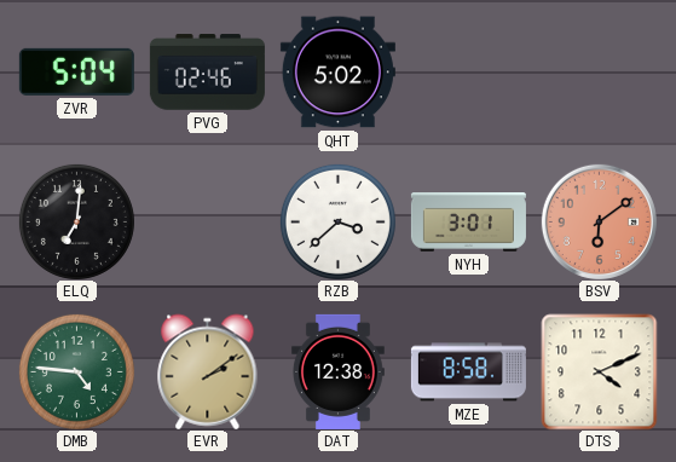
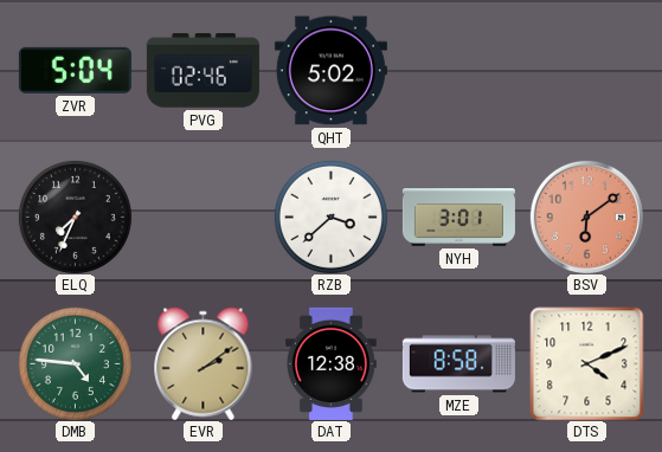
ELQ: 7:01 -> 7:34 (75, 217)
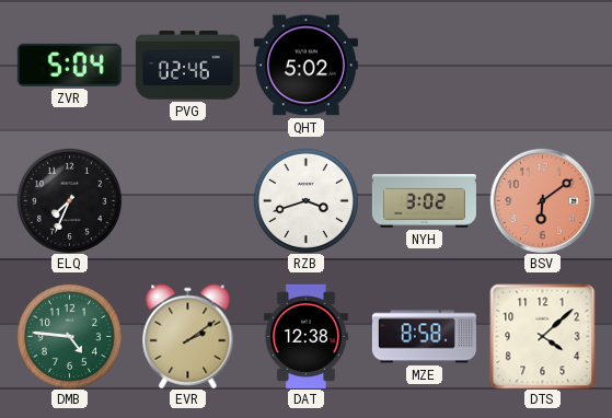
RZB: 3:38 -> 3:42 (305, 200)
NYH: 3:01 -> 3:02 (424, 201)
DTS: 4:11 -> 4:08 (542, 336)
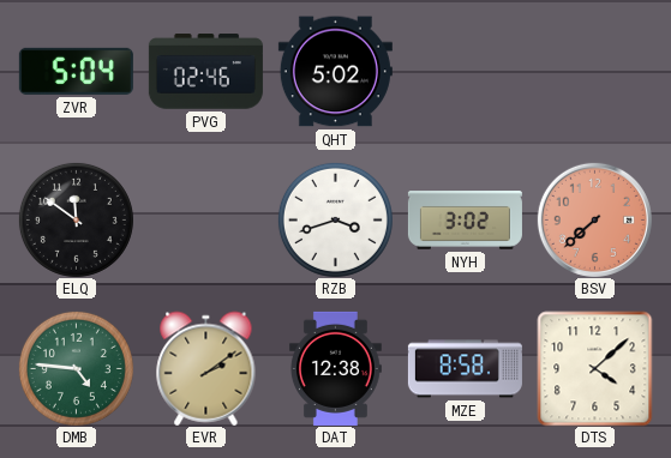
ELQ: 7:34 -> 11:51 (76, 219)
BSV: 6:09 -> 7:38 (594, 219)
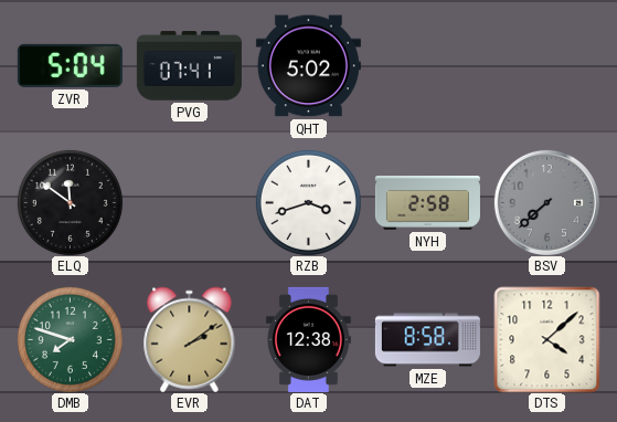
PVG: 02:46 -> 07:41 (189, 66)
NYH: 3:02 -> 2:58 (427, 203)
BSV dial: salmon -> grey (546, 202)
DMB: 4:46 -> 7:48 (70, 339)
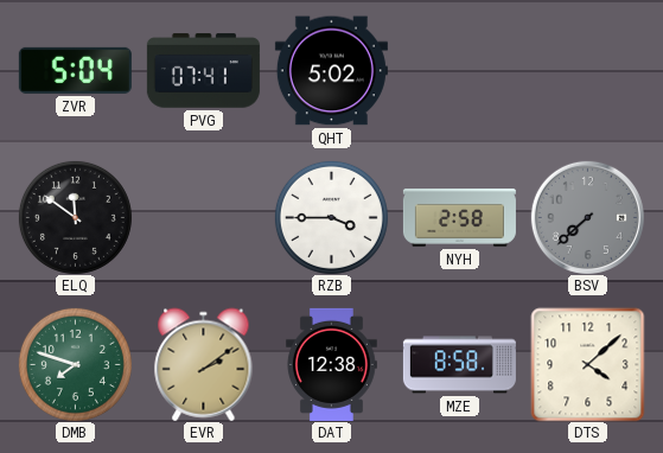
RZB: 3:42 -> 3:45 (331, 217)
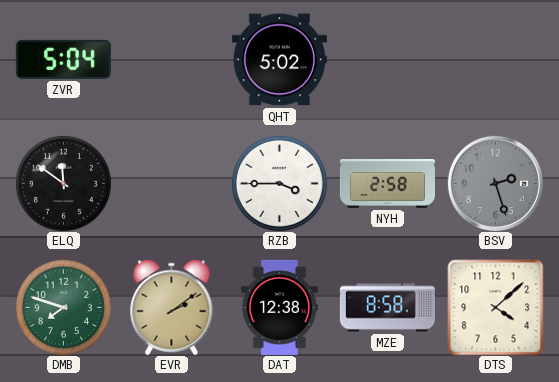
PVG: 07:41 -> none (203, 71)
BSV: 7:38 -> 2:27 (495, 183)
